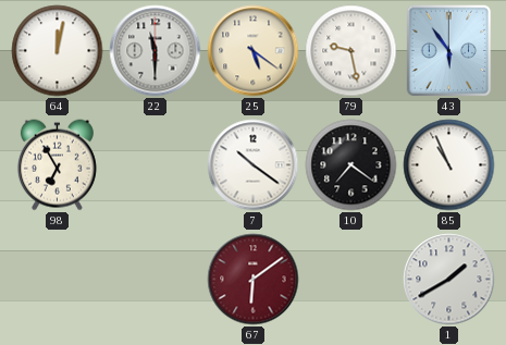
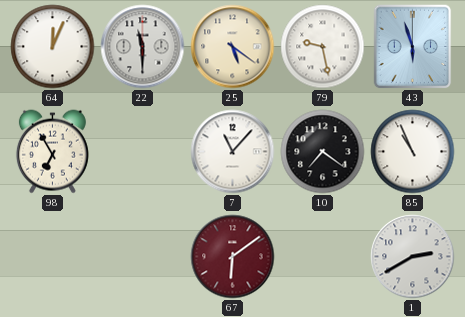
64: 12:02 -> 12:04 (53, 47)
43: 5:54 -> 5:57 (413, 47)
7: 10:21 -> 11:07 (233, 152)
1: 1:40 -> 2:40 (413, 257)
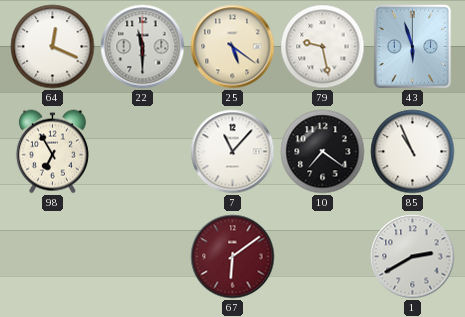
64: 12:04 -> 12:19 (53, 47)
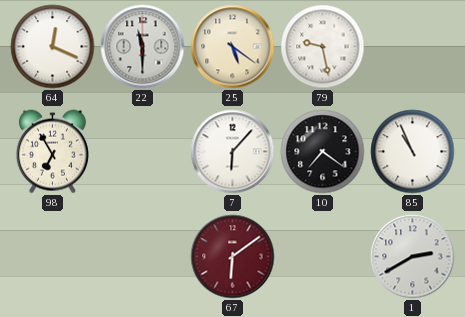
43: 5:57 -> none (413, 47)
7: 11:07 -> 6:07 (233, 152)
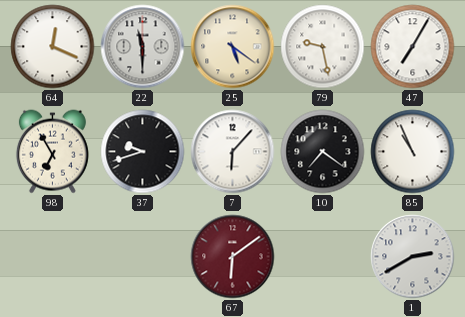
47: none -> 7:05 (413, 47)
37: none -> 9:42 (143, 152)
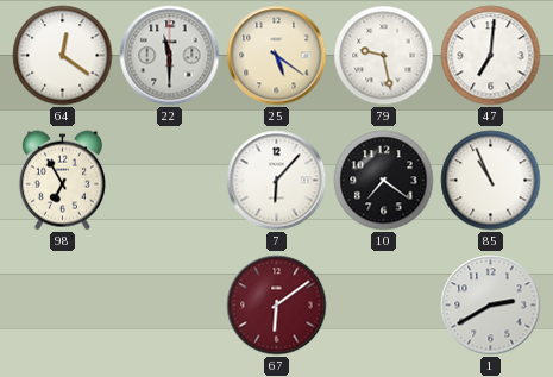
64: 12:19 -> 12:21 (63, 56)
47: 7:05 -> 7:01 (491, 56)
37: 9:42 -> none (143, 152)
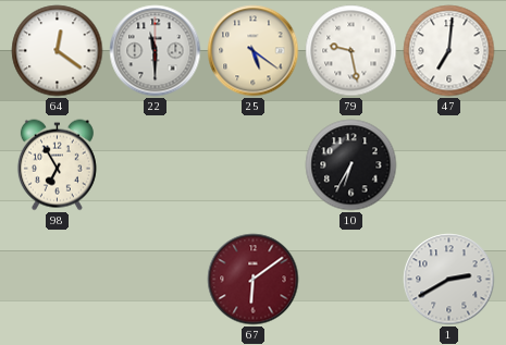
7: 6:07 -> none (277, 181)
10: 7:21 -> 6:35 (351, 165)
85: 10:56 -> none (491, 181)
